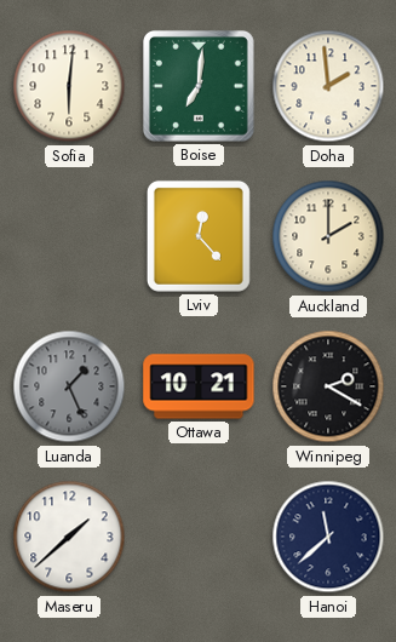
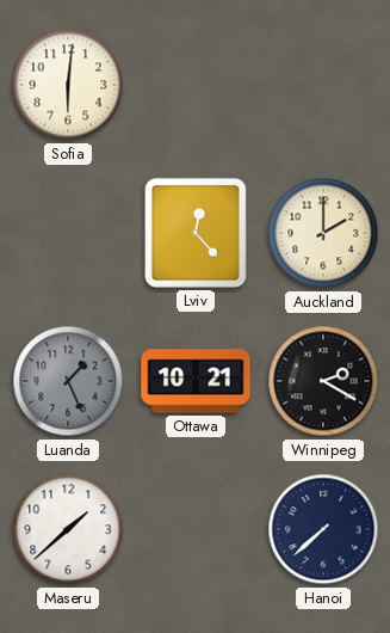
Boise: 7:01 -> none (199, 86)
Doha: 1:59 -> none (328, 86)
Hanoi: 11:38 -> 7:38 (323, 529)
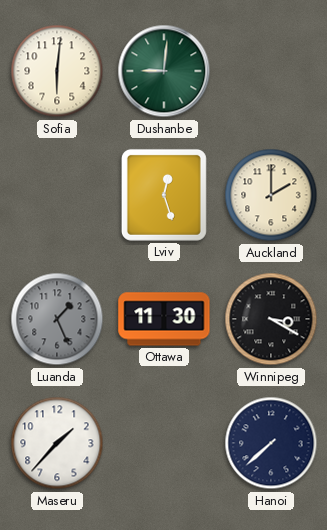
Dushanbe: none -> 9:01 (164, 71)
Lviv: 12:23 -> 12:27 (164, 195)
Ottawa: 10:21 -> 11:30 (164, 319)
Winnipeg: 2:20 -> 3:20 (271, 319)
Maseru: 1:38 -> 1:37 (57, 443)
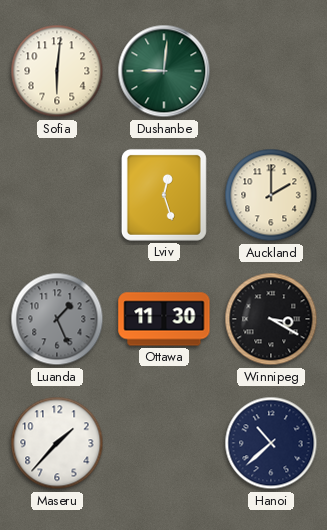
Hanoi: 7:38 -> 10:38 (271, 443)
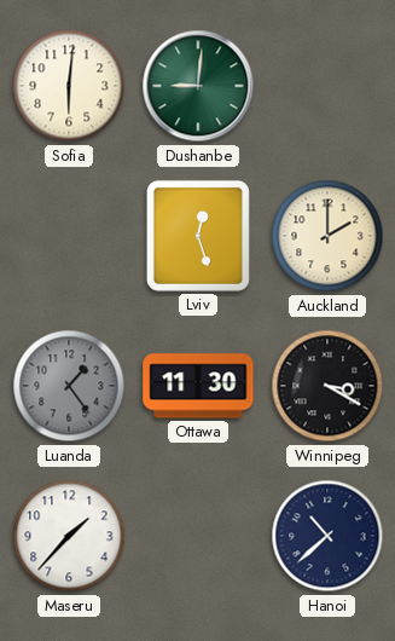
Luanda: 1:26 -> 1:24 (69, 386)
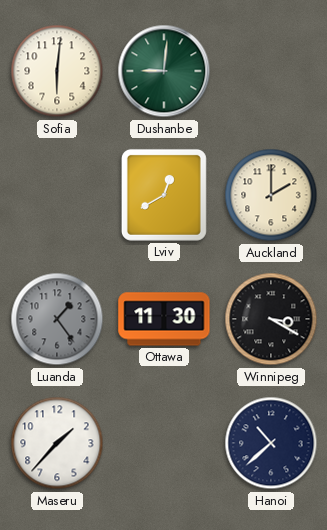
Lviv: 12:27 -> 12:40 (164, 195)
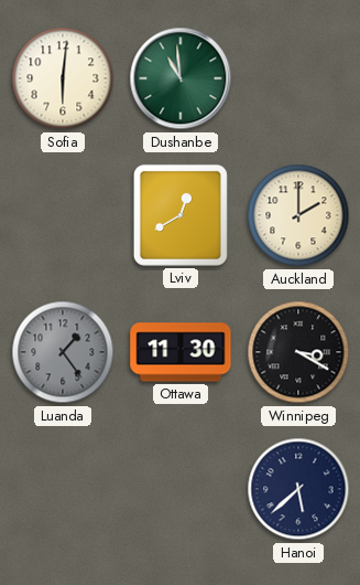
Dushanbe: 9:01 -> 10:59 (181, 78)
Maseru: 1:37 -> none (57, 443)
Hanoi: 10:38 -> 5:38 (298, 489)
